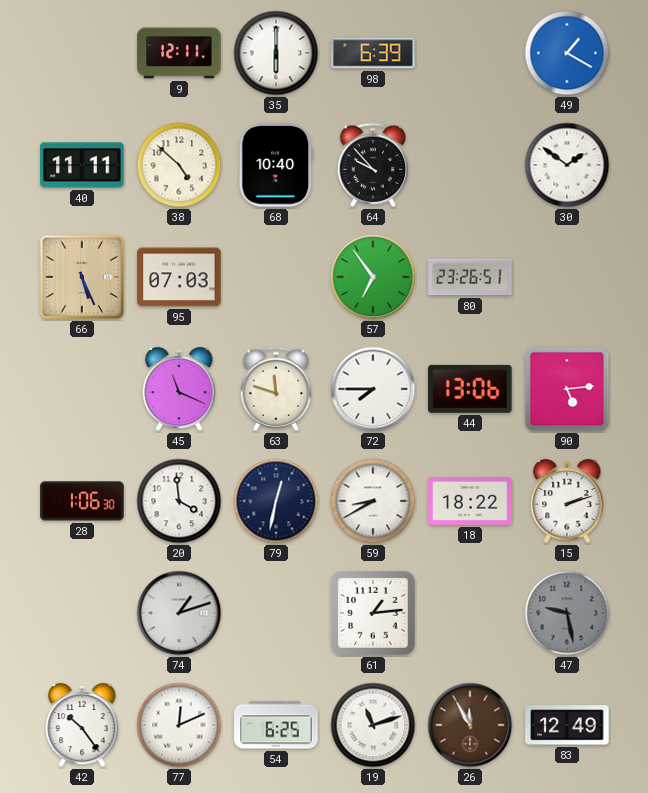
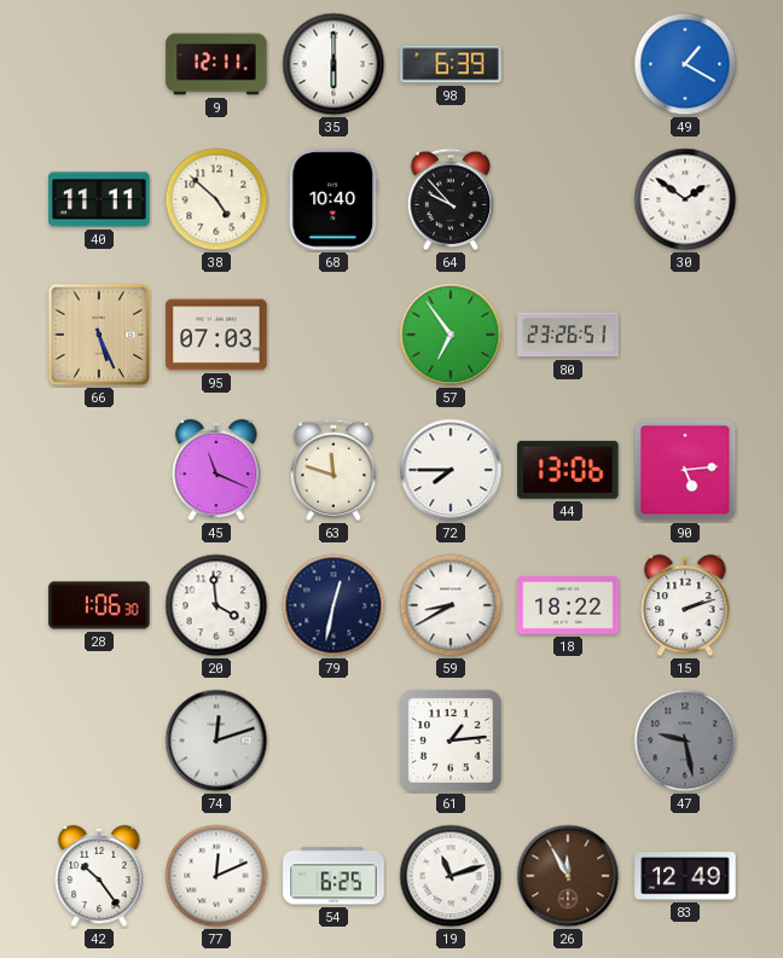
74: 1:12 -> 12:12 (216, 741)
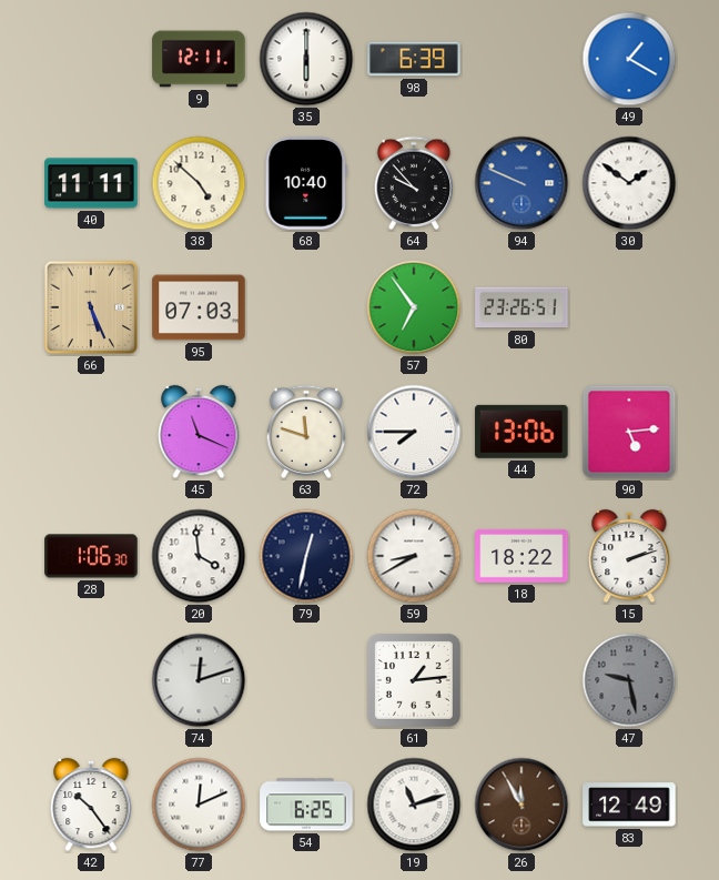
94: none -> 9:49 (521, 183)
